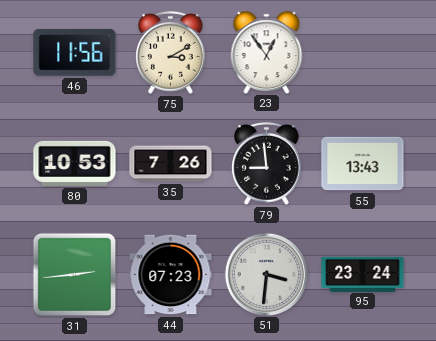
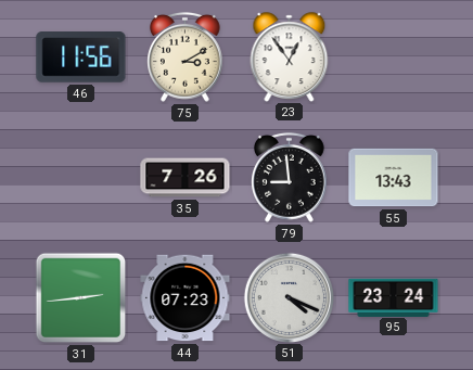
80: 10:53 -> none (75, 163)
51: 3:31 -> 4:19 (289, 297)
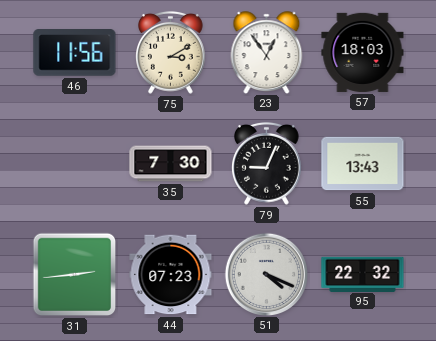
57: none -> 18:03 (363, 52)
35: 7:26 -> 7:30 (171, 164)
79: 8:59 -> 9:04 (267, 163)
95: 23:24 -> 22:32 (363, 274)
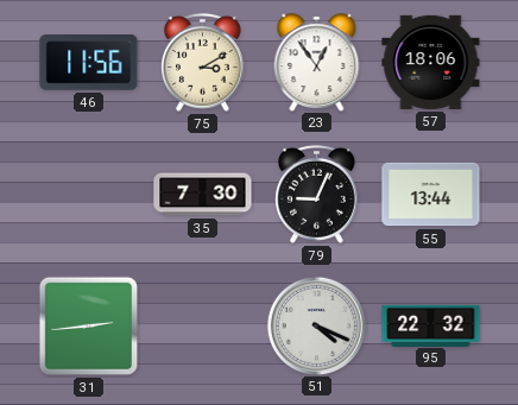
57: 18:03 -> 18:06 (431, 62)
55: 13:43 -> 13:44 (431, 195)
44: 07:23 -> none (171, 275)
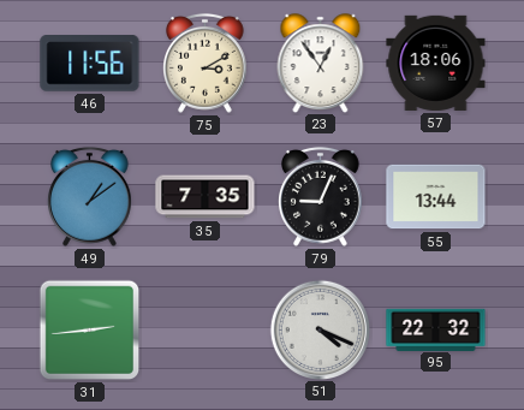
49: none -> 1:09 (90, 196)
35: 7:30 -> 7:35 (206, 197)
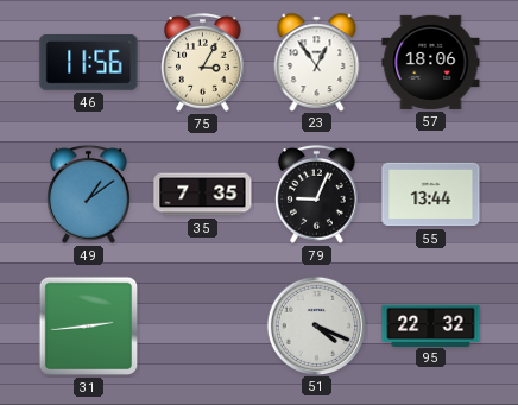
75: 3:10 -> 3:05 (203, 62)
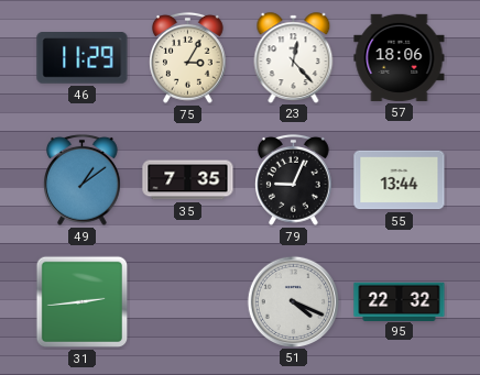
46: 11:56 -> 11:29 (83, 58)
23: 12:54 -> 12:23 (294, 57)
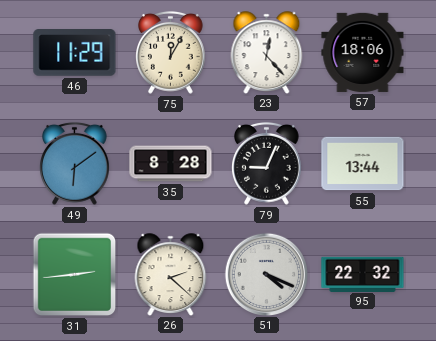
75: 3:05 -> 12:05 (171, 52)
49: 1:09 -> 6:09 (75, 163)
35: 7:35 -> 8:28 (171, 164)
26: none -> 2:22 (171, 274)
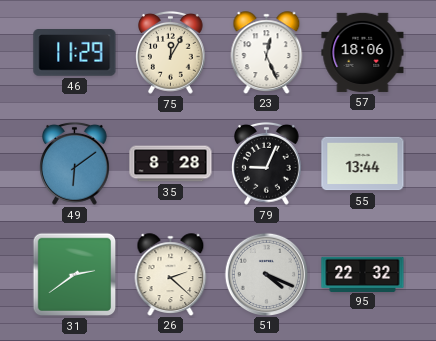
23: 12:23 -> 12:26 (267, 52)
31: 2:44 -> 2:39 (75, 275)
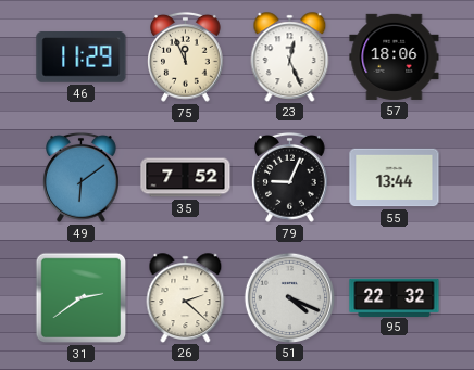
75: 12:05 -> 11:56 (186, 56)
35: 8:28 -> 7:52 (186, 178)
